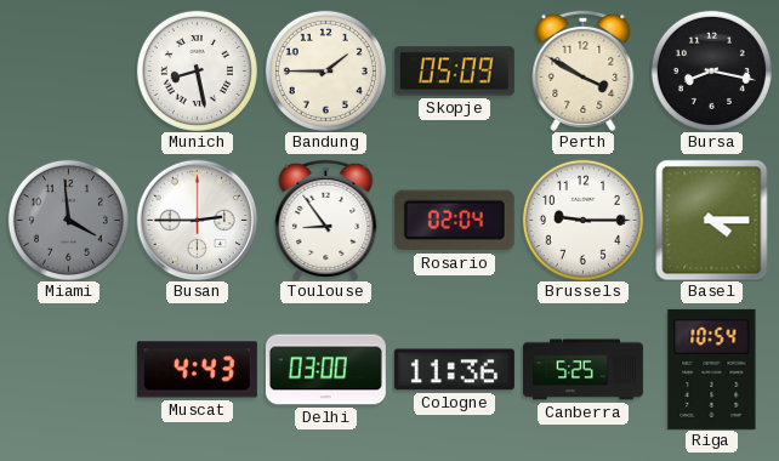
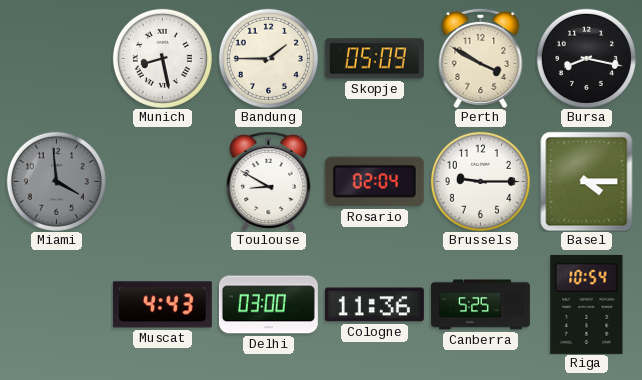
Busan: 2:45 -> none (197, 220)
Toulouse: 8:54 -> 8:50 (269, 181)
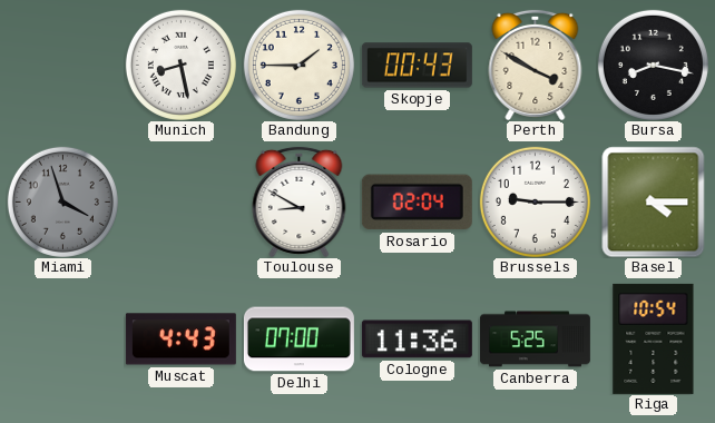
Skopje: 05:09 -> 00:43 (417, 66)
Miami: 3:59 -> 3:57 (62, 201)
Delhi: 03:00 -> 07:00 (298, 340)
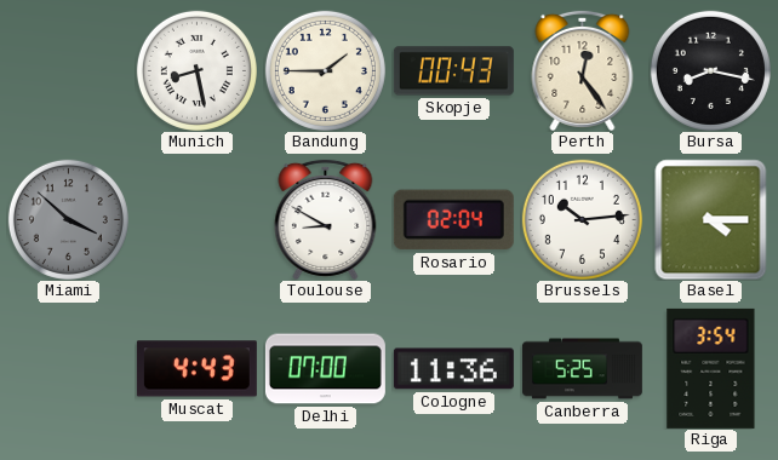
Perth: 3:50 -> 12:24 (583, 70)
Miami: 3:57 -> 3:52 (68, 219)
Brussels: 9:15 -> 10:14 (582, 219)
Riga: 10:54 -> 3:54 (711, 368)
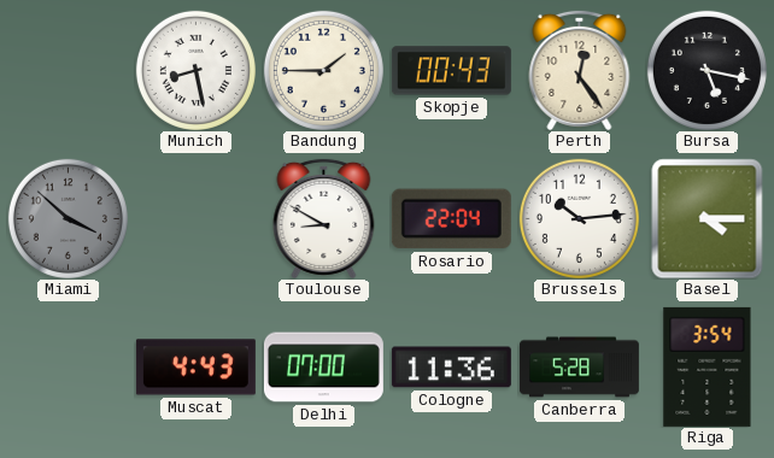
Bursa: 8:17 -> 5:17 (706, 70)
Rosario: 02:04 -> 22:04 (451, 219)
Canberra: 5:25 -> 5:28 (579, 368)
